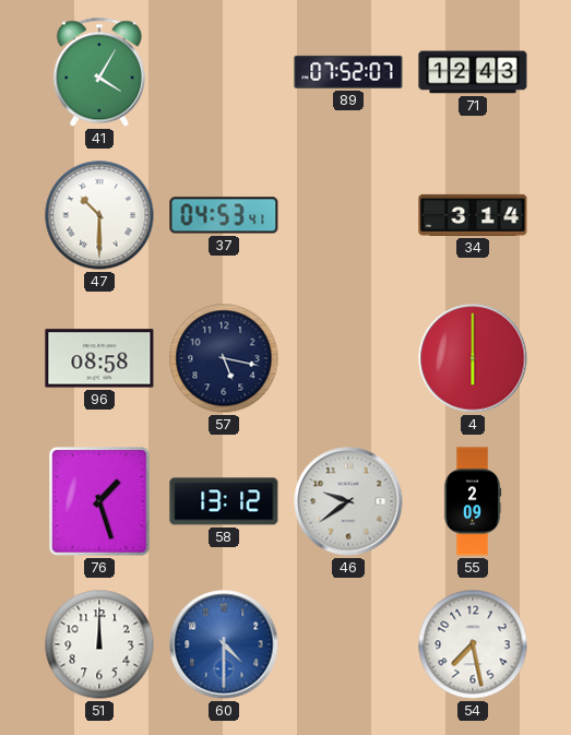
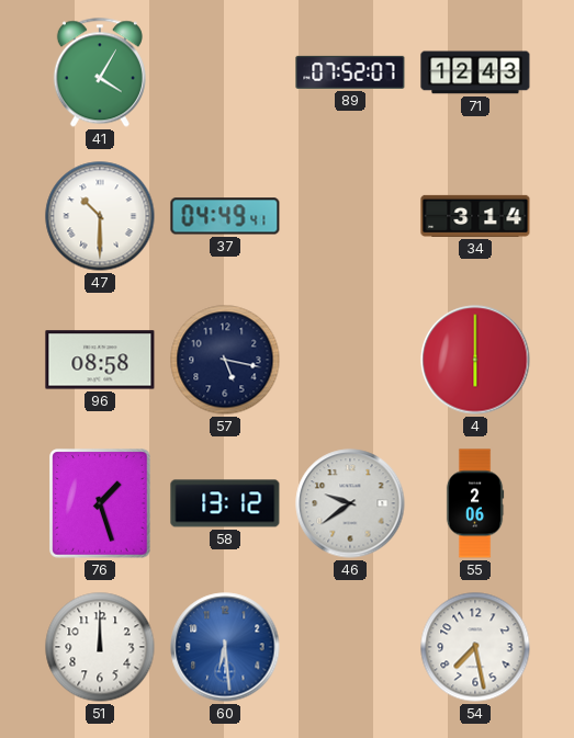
37: 04:53 -> 04:49 (225, 216)
55: 2:09 -> 2:06 (475, 503)
60: 4:30 -> 6:29 (225, 647)
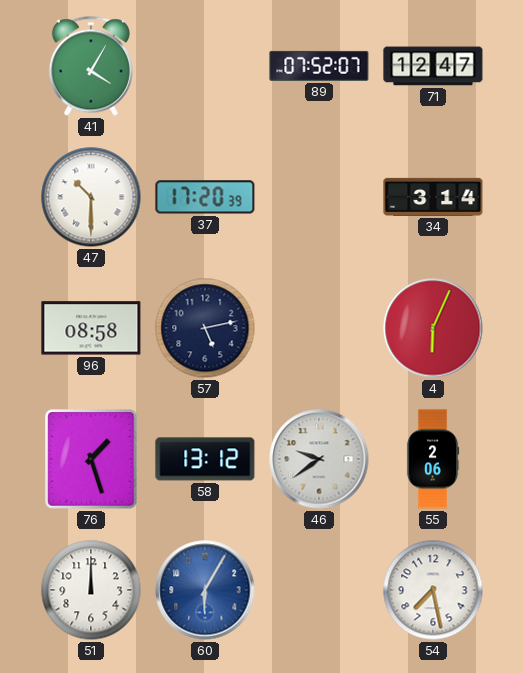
71: 12:43 -> 12:47 (433, 66)
37: 04:49 -> 17:20 (205, 197)
57: 5:17 -> 5:13 (205, 328)
4: 6:00 -> 6:04 (433, 328)
60: 6:29 -> 6:05 (205, 590)
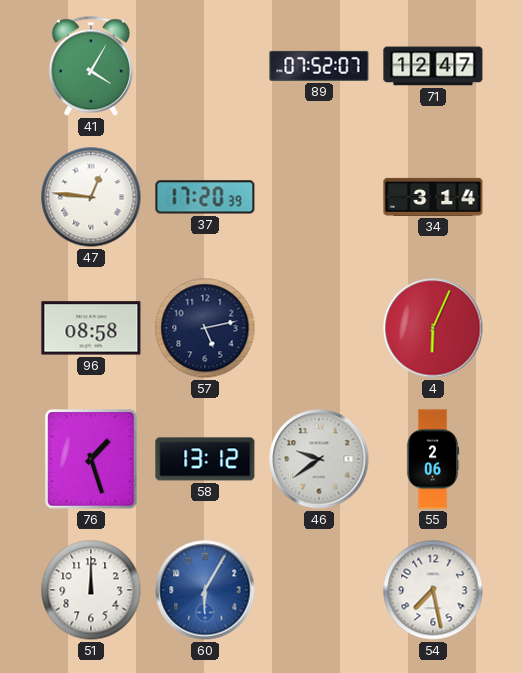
47: 10:30 -> 12:46 (91, 197)
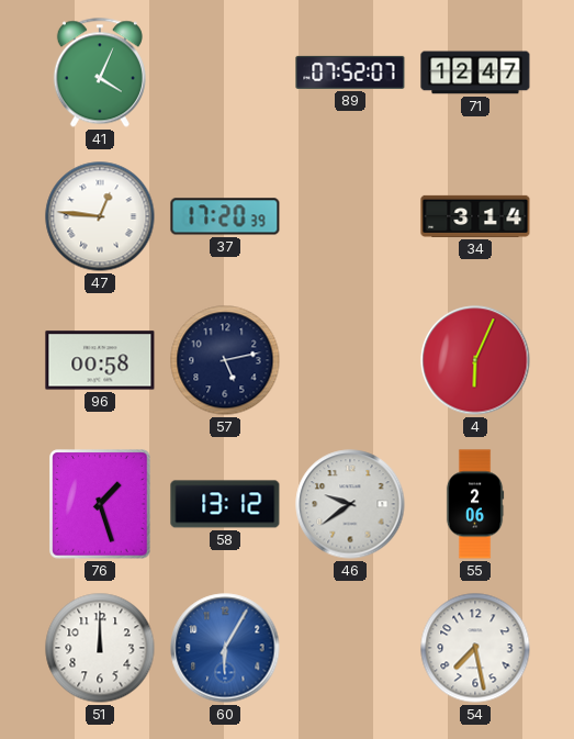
41: 4:05 -> 4:04 (100, 72)
96: 08:58 -> 00:58 (100, 360)
